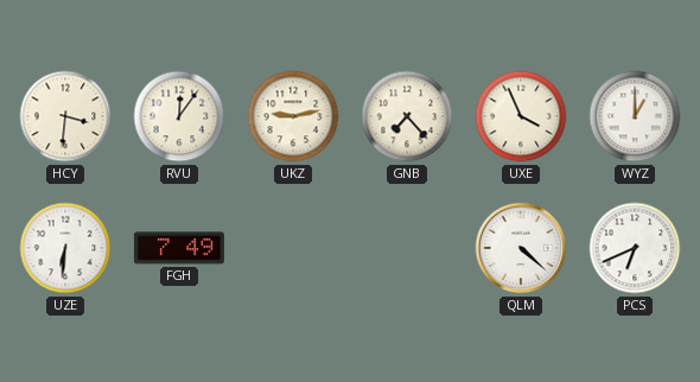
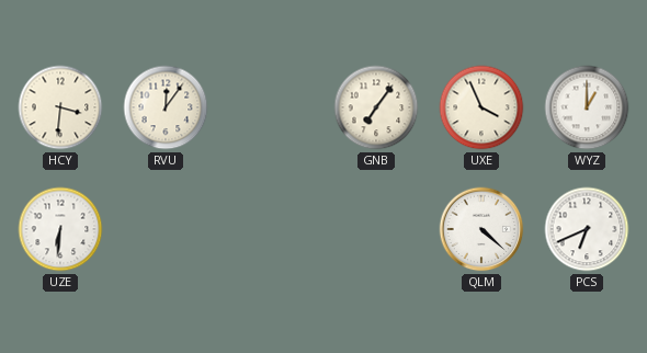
UKZ: 9:13 -> none (293, 116)
GNB: 7:23 -> 7:06 (376, 107)
FGH: 7:49 -> none (179, 248)
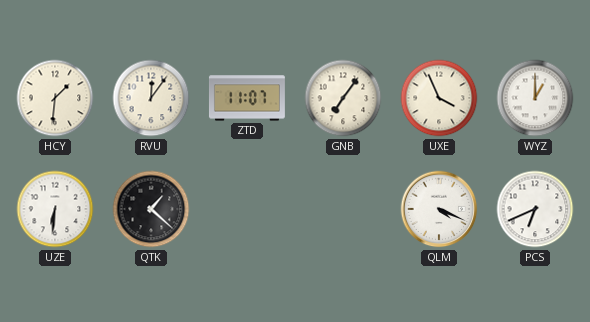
HCY: 3:31 -> 1:31 (55, 98)
ZTD: none -> 11:07 (247, 98)
QTK: none -> 1:22 (151, 209)
QLM: 4:22 -> 4:19 (439, 209)
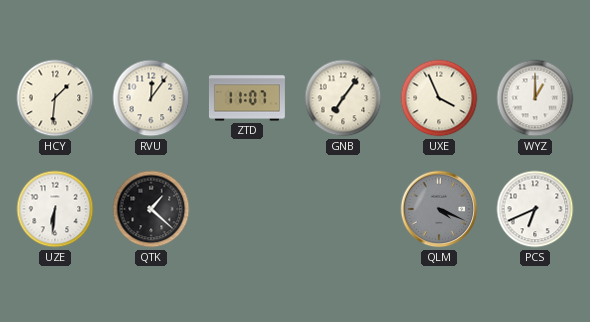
QLM dial: white -> grey (439, 209)
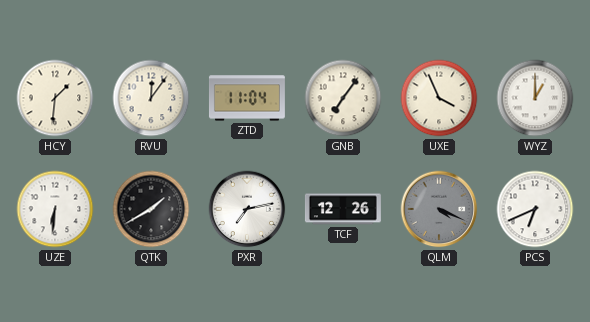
ZTD: 11:07 -> 11:04 (247, 98)
QTK: 1:22 -> 1:40 (151, 209)
PXR: none -> 7:13 (247, 209)
TCF: none -> 12:26 (343, 209)
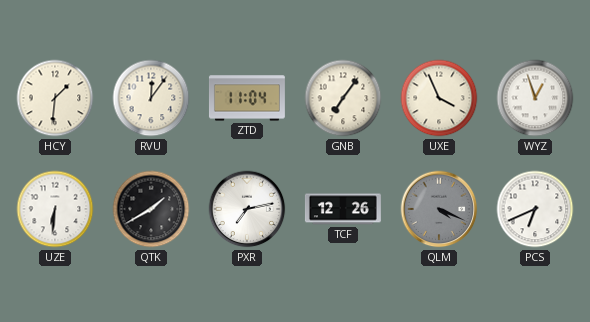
WYZ: 1:00 -> 12:57 (535, 98)
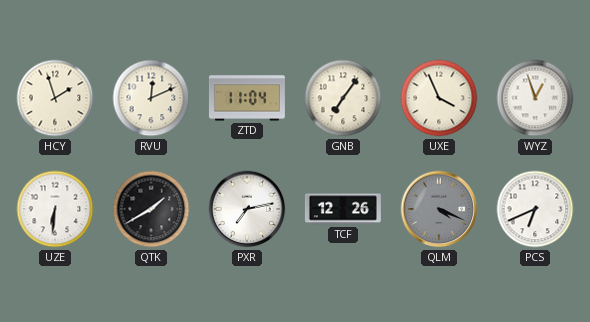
HCY: 1:31 -> 1:57 (55, 98)
RVU: 12:06 -> 12:11 (151, 98)
